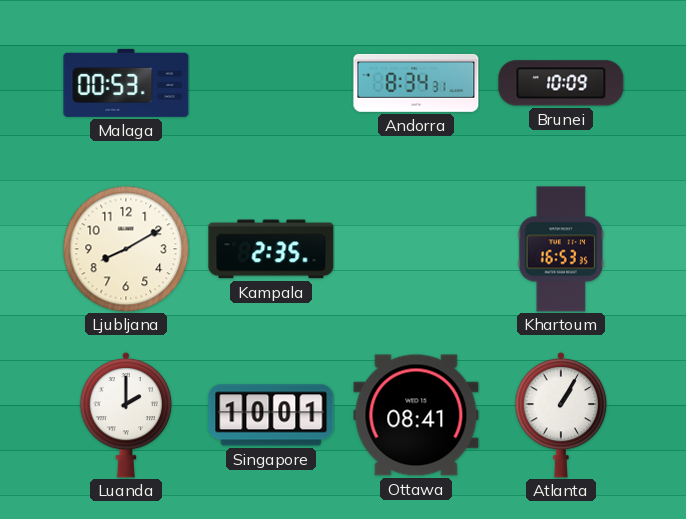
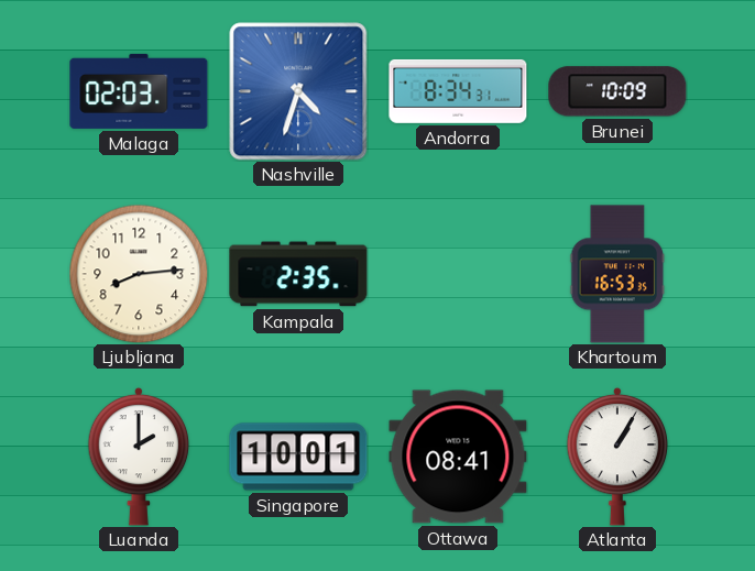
Malaga: 00:53 -> 02:03 (139, 91)
Nashville: none -> 4:33 (298, 91)
Ljubljana: 8:10 -> 8:14 (139, 274)
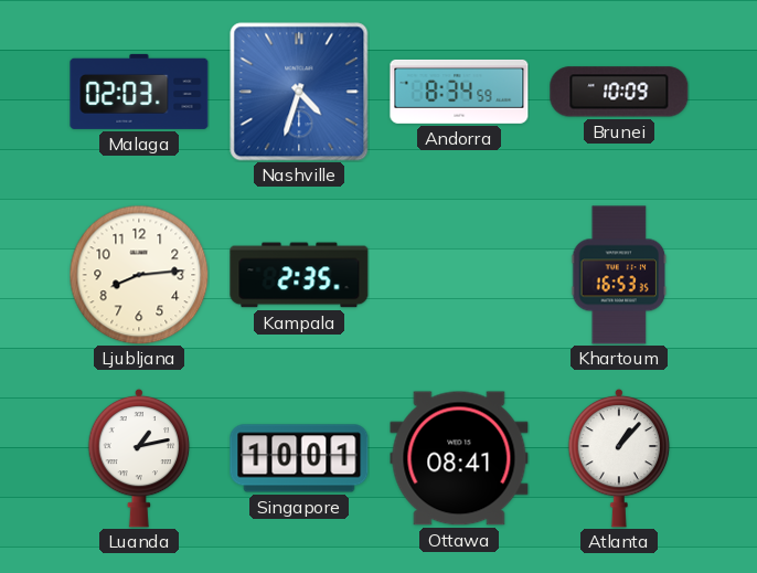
Andorra: 8:34:31 -> 8:34:59 (459, 92)
Luanda: 2:00 -> 1:13 (139, 458)
Atlanta: 1:05 -> 1:07 (619, 458)
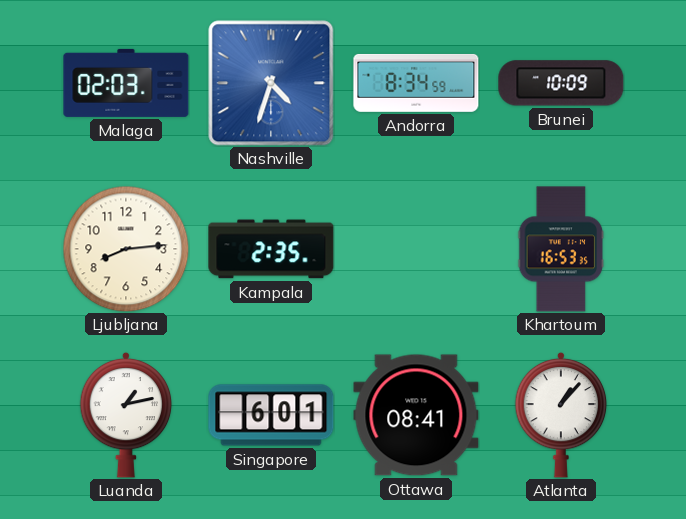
Singapore: 10:01 -> 6:01 (271, 415)
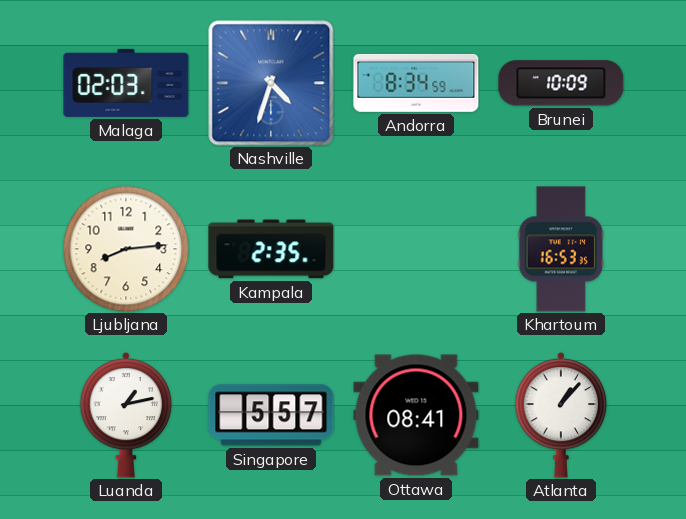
Singapore: 6:01 -> 5:57 (271, 415)
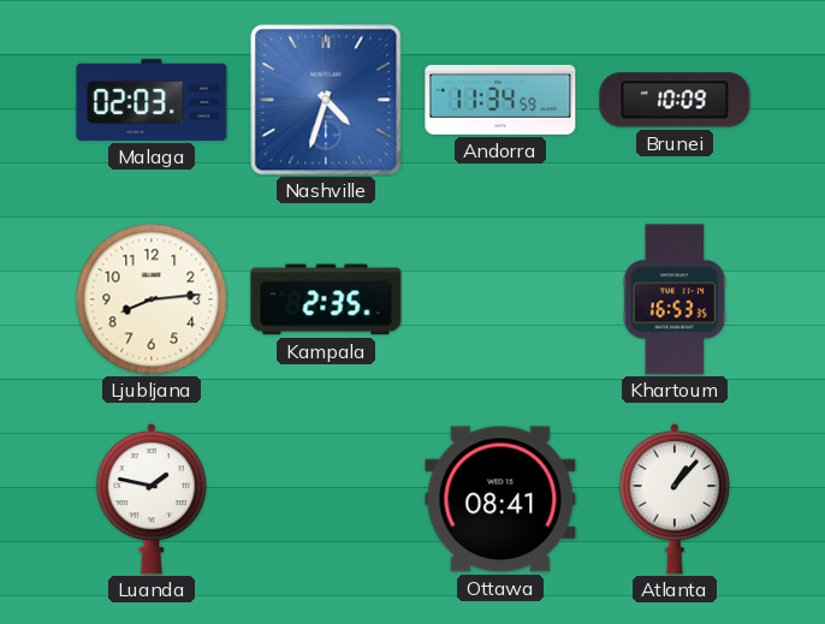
Andorra: 8:34 -> 11:34 (500, 100)
Luanda: 1:13 -> 1:47 (152, 499)
Singapore: 5:57 -> none (271, 415)
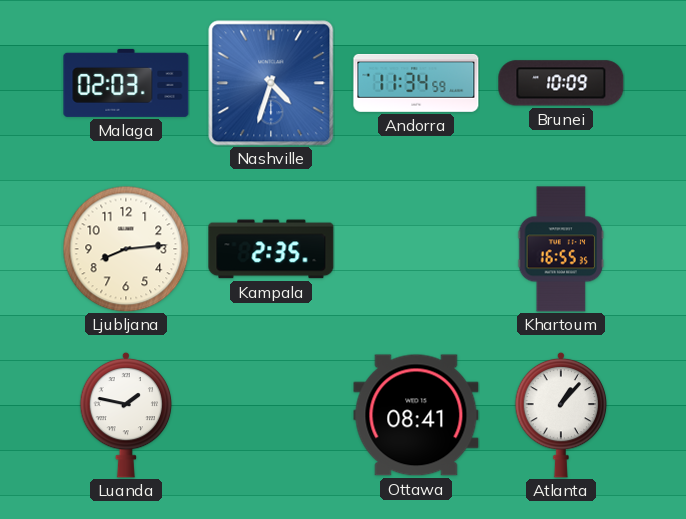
Khartoum: 16:53 -> 16:55 (561, 249)
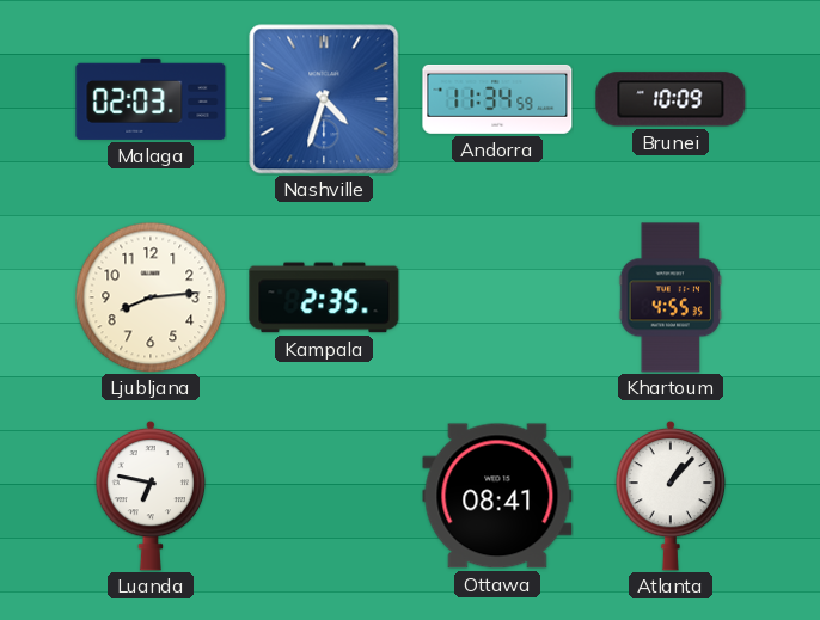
Khartoum: 16:55 -> 4:55 (671, 297)
Luanda: 1:47 -> 6:47 (151, 496)
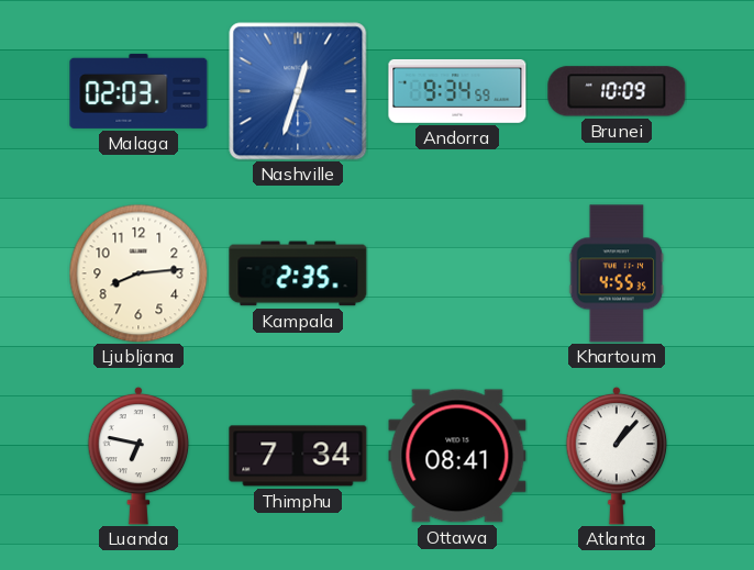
Nashville: 4:33 -> 12:33 (298, 91)
Andorra: 11:34 -> 9:34 (457, 91)
Thimphu: none -> 7:34 (298, 456)
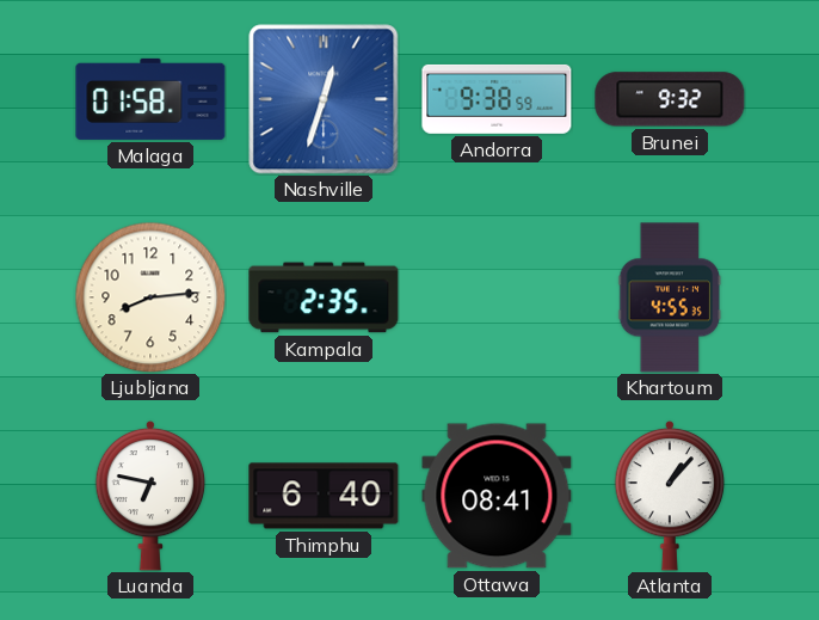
Malaga: 02:03 -> 01:58 (150, 99)
Andorra: 9:34 -> 9:38 (497, 99)
Brunei: 10:09 -> 9:32 (670, 99)
Thimphu: 7:34 -> 6:40 (324, 496)
